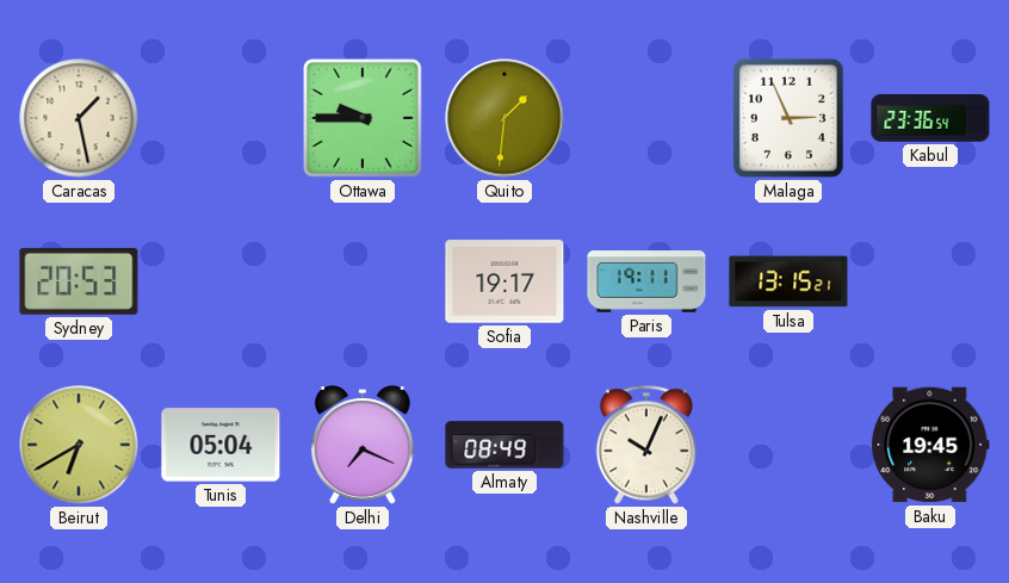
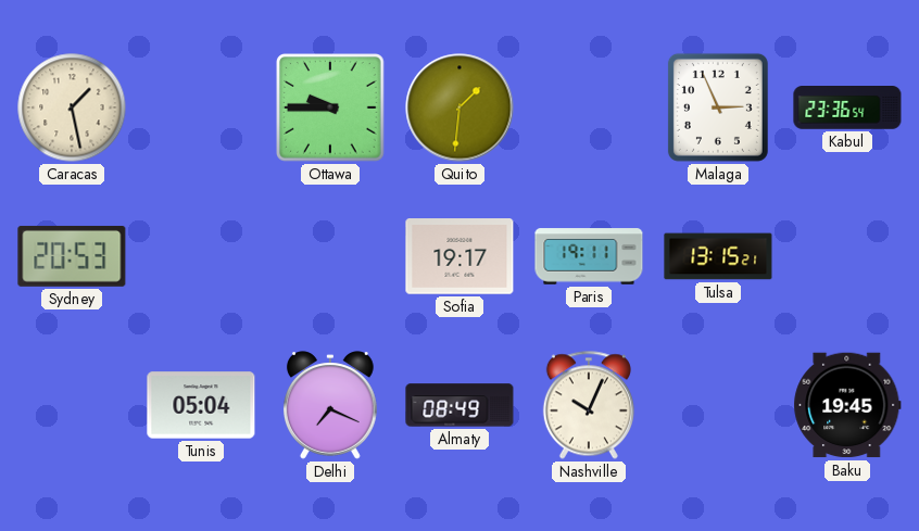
Beirut: 6:40 -> none (79, 445)
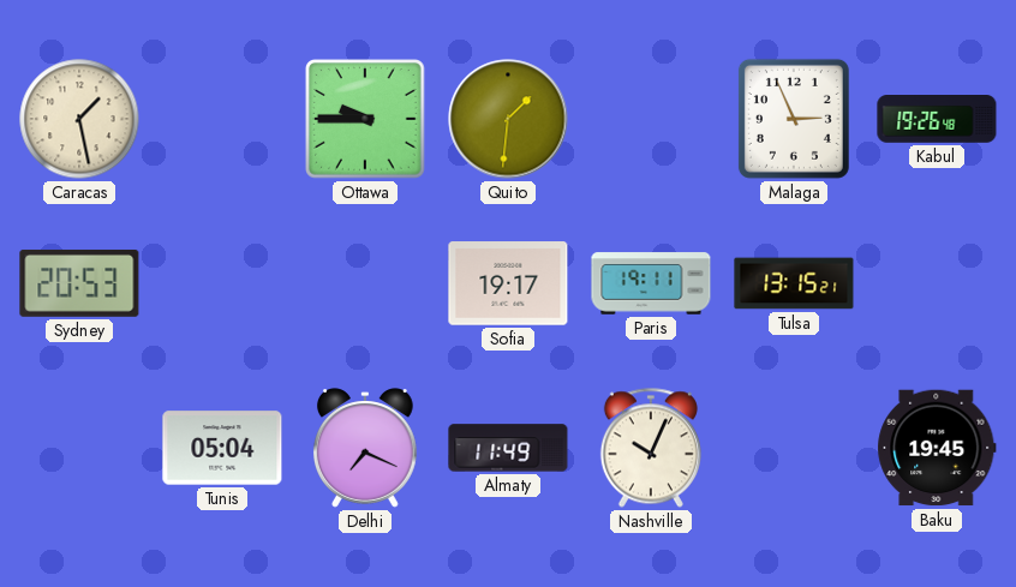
Kabul: 23:36 -> 19:26 (937, 120)
Almaty: 08:49 -> 11:49 (508, 448)
